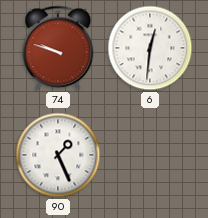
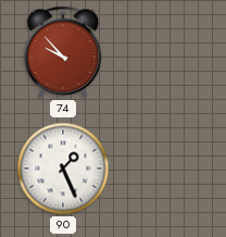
74: 9:48 -> 9:53 (63, 52)
6: 12:31 -> none (150, 48)
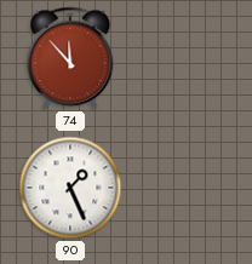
74: 9:53 -> 11:53 (70, 58)
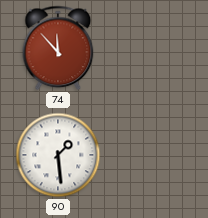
90: 1:26 -> 1:29 (58, 155)
